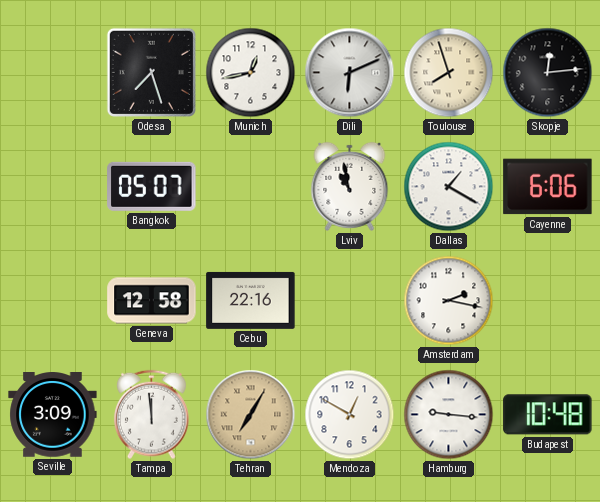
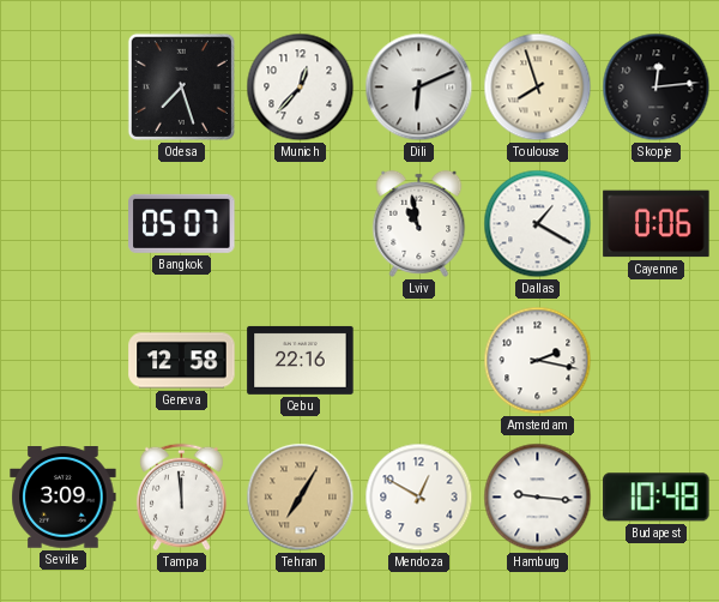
Munich: 12:43 -> 12:37 (301, 88)
Cayenne: 6:06 -> 0:06 (657, 224)
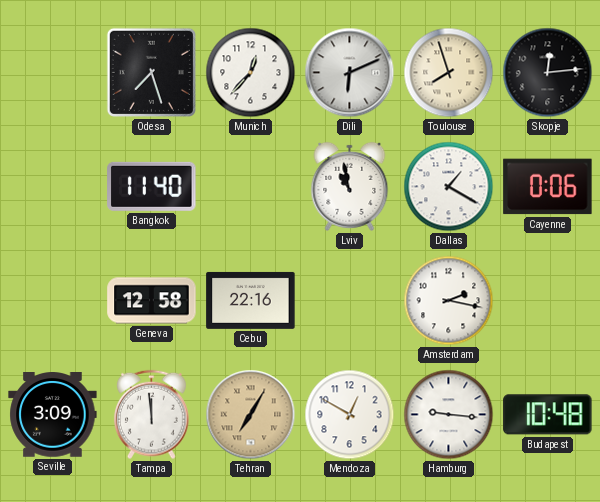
Bangkok: 05:07 -> 11:40 (152, 186)
